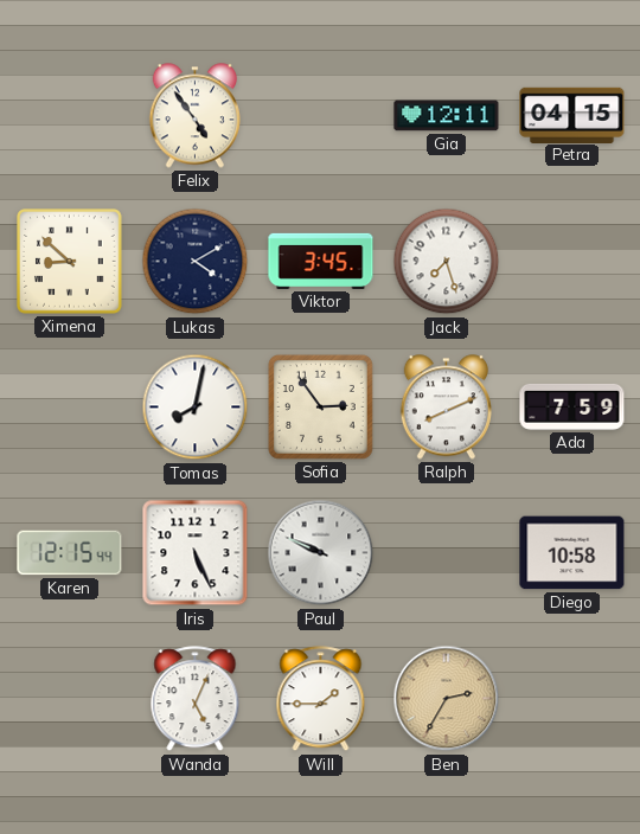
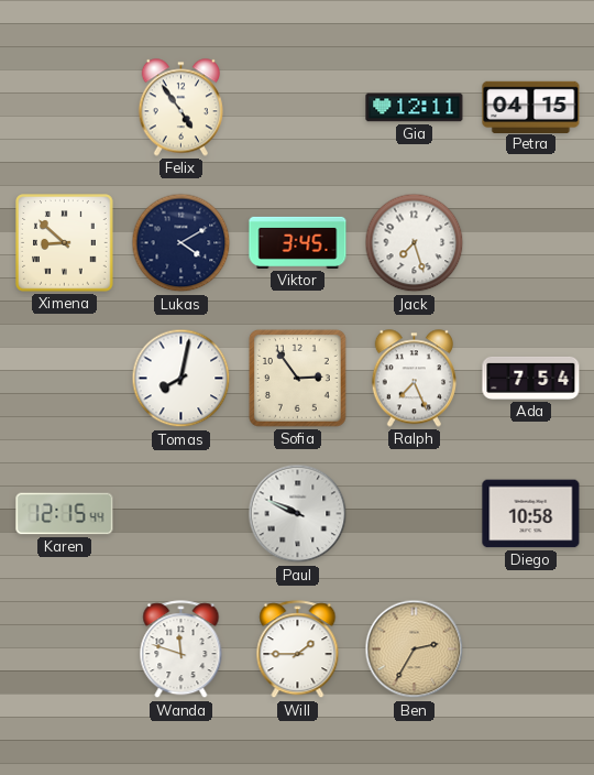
Ralph: 8:11 -> 7:26 (414, 379)
Ada: 7:59 -> 7:54 (531, 378)
Iris: 5:26 -> none (196, 553)
Wanda: 5:04 -> 11:48 (182, 650)
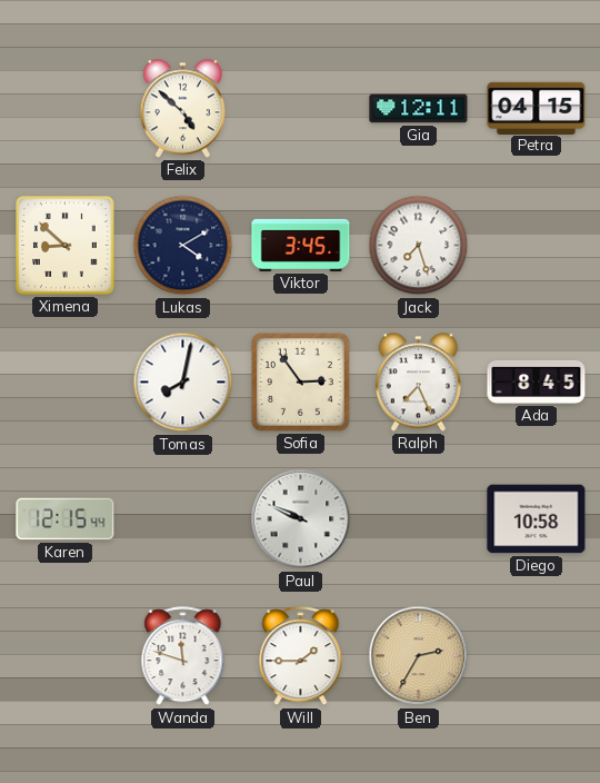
Felix: 4:54 -> 4:52 (182, 109)
Ada: 7:54 -> 8:45 (537, 381)
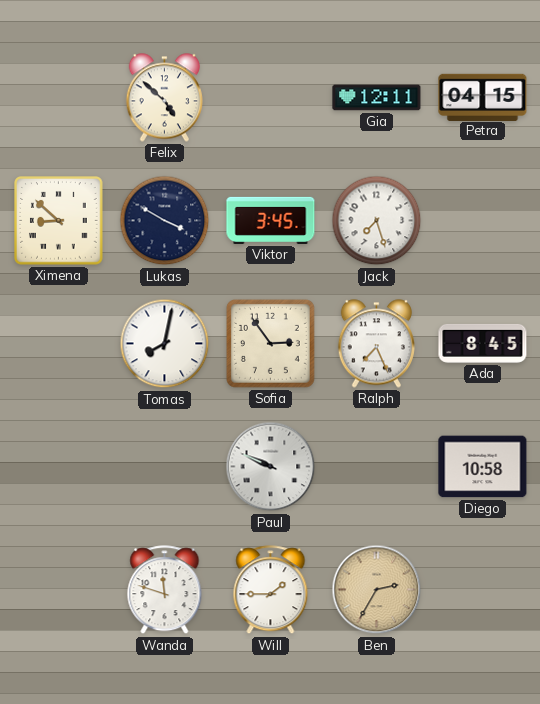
Lukas: 4:10 -> 3:50 (165, 221)
Karen: 12:15 -> none (66, 519)
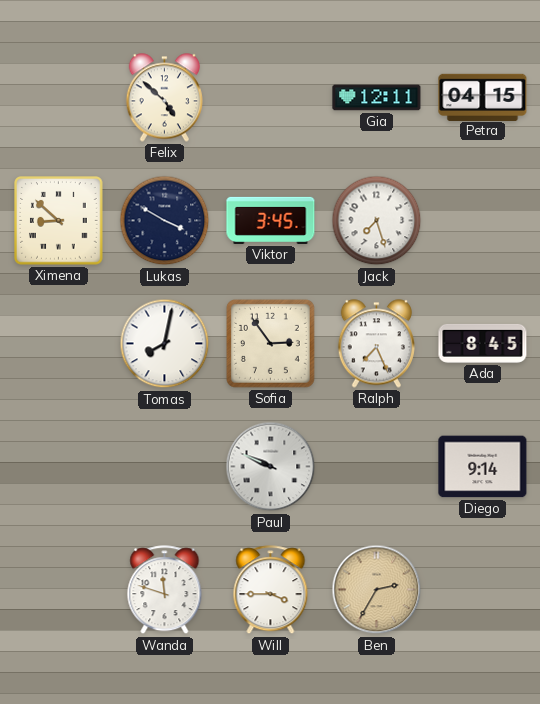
Diego: 10:58 -> 9:14 (483, 467)
Will: 1:45 -> 3:45 (271, 590)
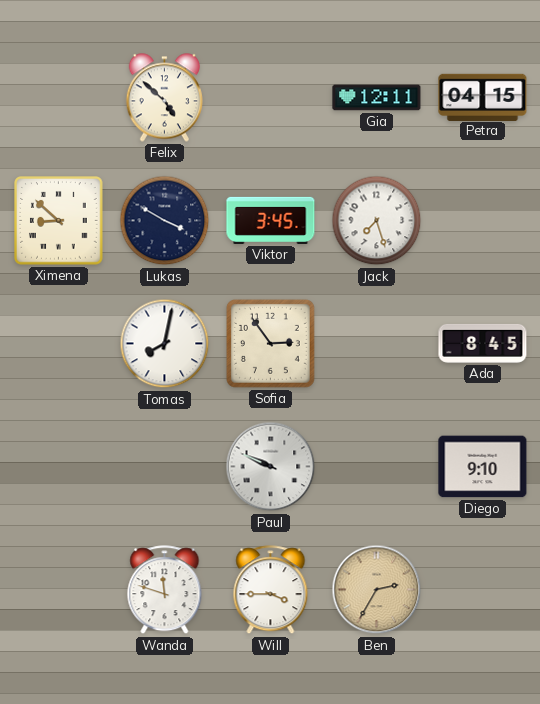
Ralph: 7:26 -> none (376, 344)
Diego: 9:14 -> 9:10 (483, 467)
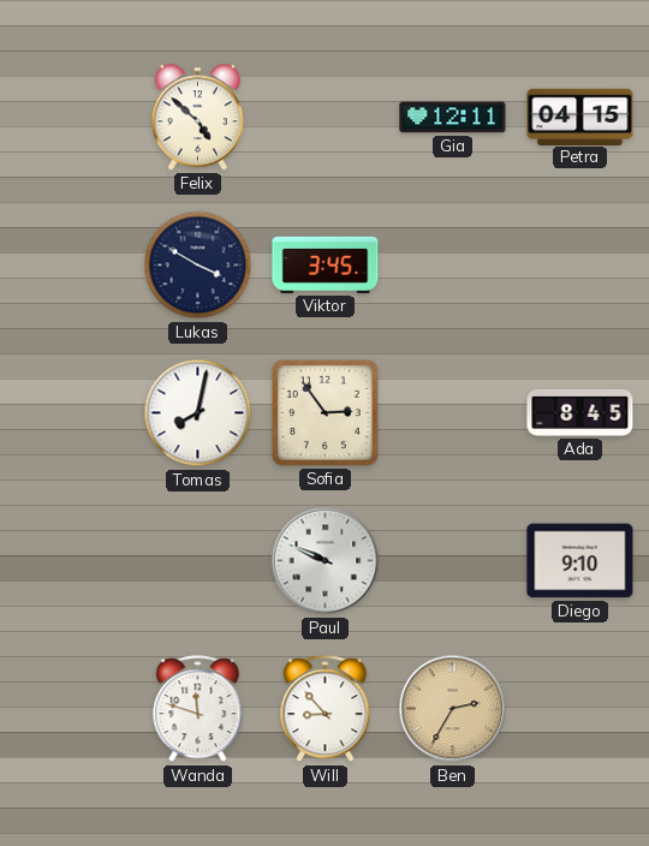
Ximena: 8:52 -> none (59, 221)
Jack: 7:27 -> none (377, 221)
Will: 3:45 -> 8:53 (326, 709)
